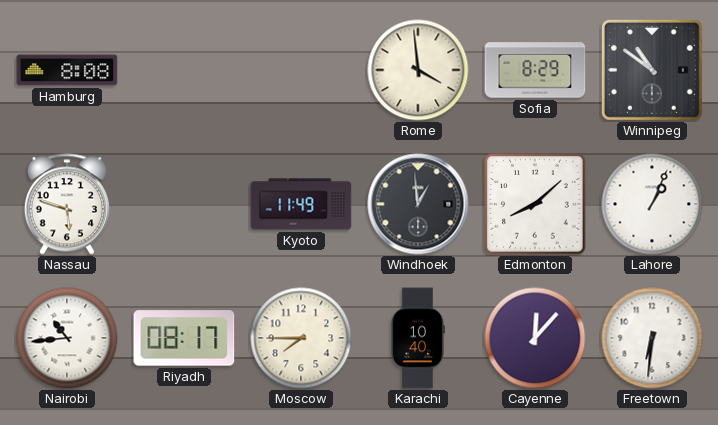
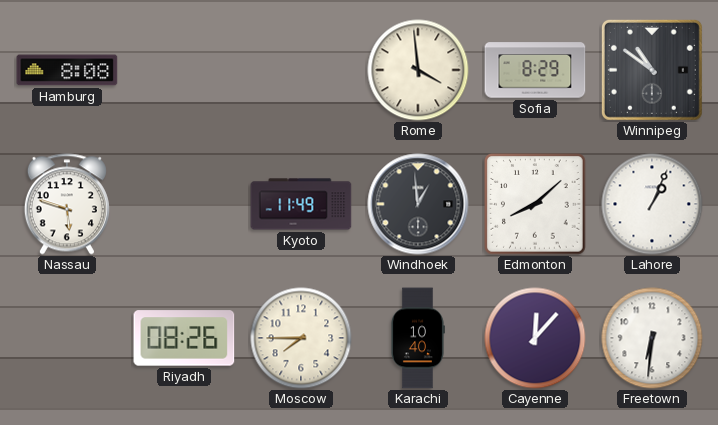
Nairobi: 10:44 -> none (67, 338)
Riyadh: 08:17 -> 08:26 (184, 338)
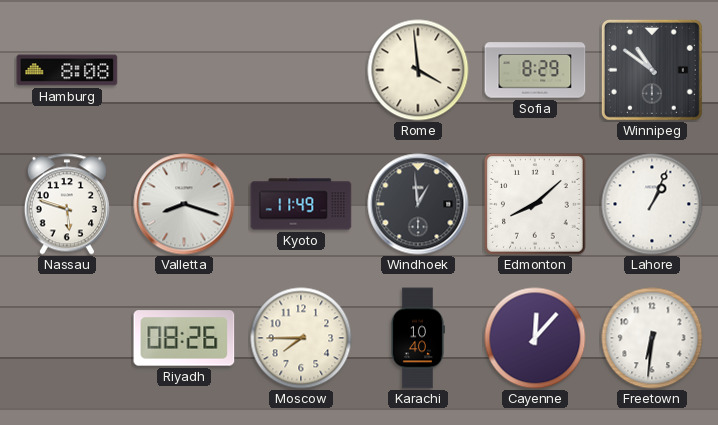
Valletta: none -> 8:18 (184, 204)
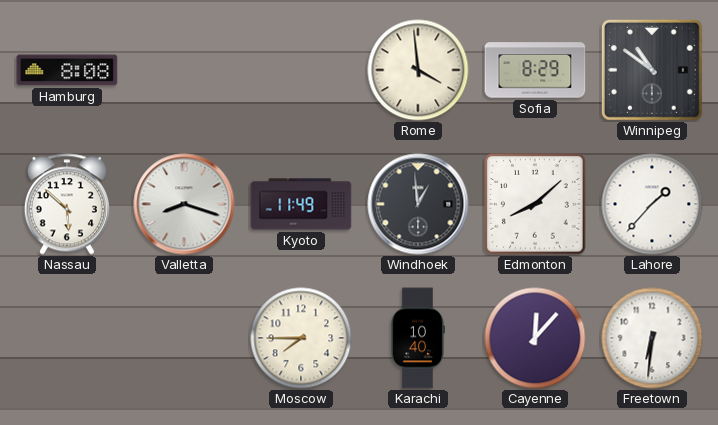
Nassau: 5:48 -> 5:52 (67, 204)
Lahore: 1:04 -> 1:37 (652, 204)
Riyadh: 08:26 -> none (184, 338)
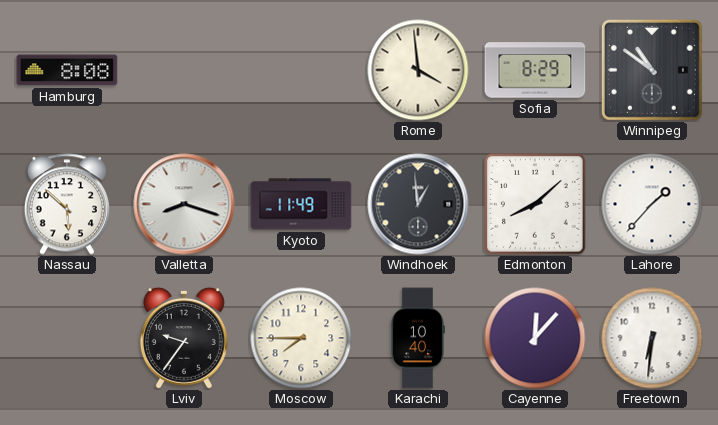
Lviv: none -> 9:36 (184, 338)
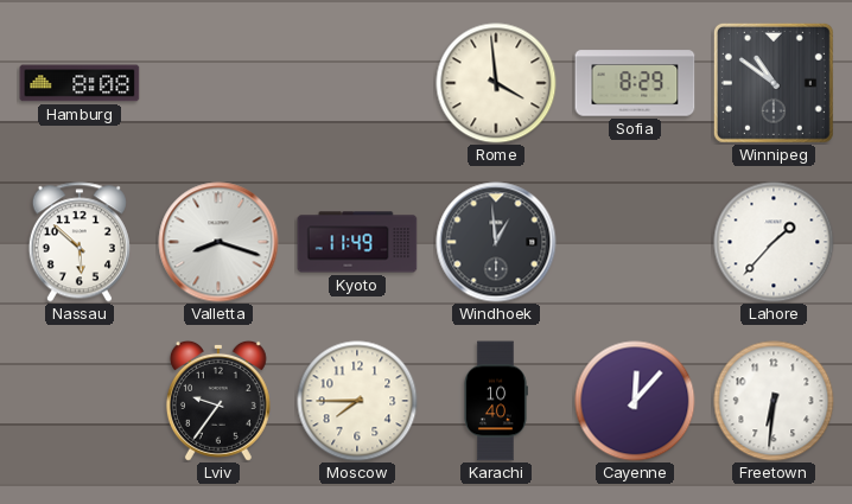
Edmonton: 8:08 -> none (536, 205)
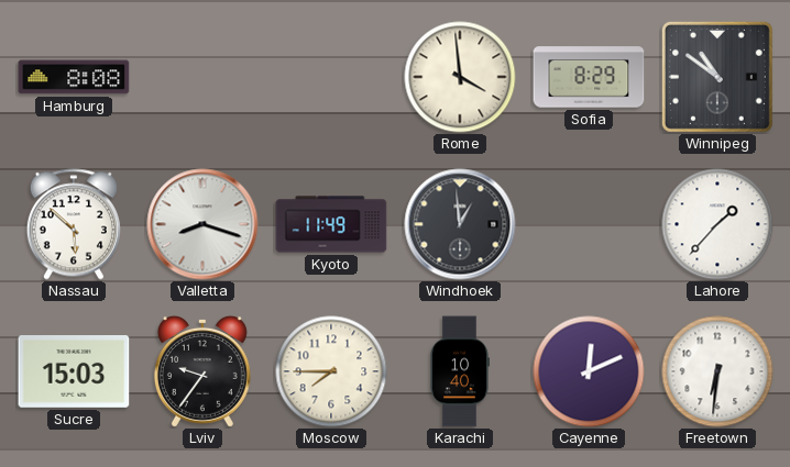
Sucre: none -> 15:03 (74, 373)
Cayenne: 12:07 -> 12:11 (589, 371)
